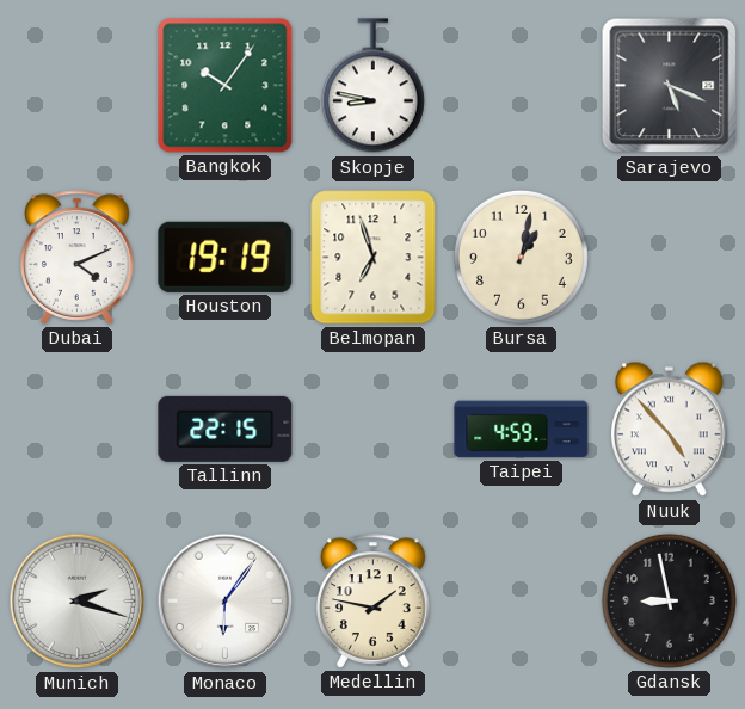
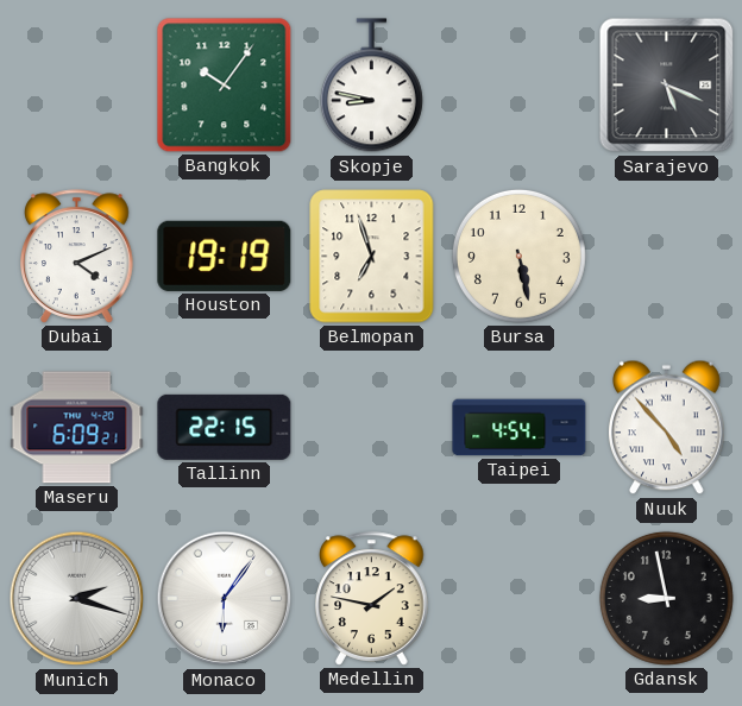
Bursa: 1:02 -> 5:28 (518, 256)
Maseru: none -> 6:09 (77, 428)
Taipei: 4:59 -> 4:54 (520, 428)
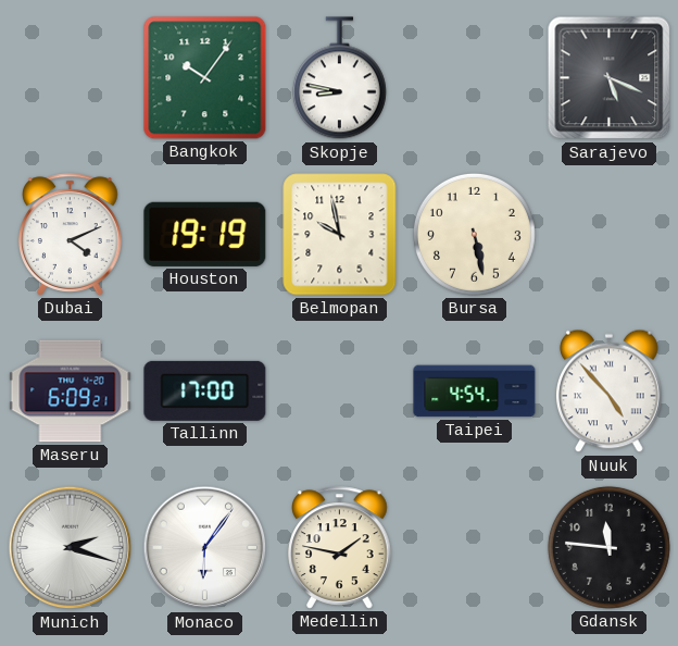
Belmopan: 6:57 -> 9:58 (340, 235)
Tallinn: 22:15 -> 17:00 (205, 390)
Gdansk: 8:58 -> 11:46 (608, 547)
